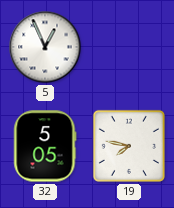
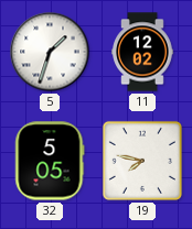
5: 12:56 -> 1:33 (50, 52)
11: none -> 12:02 (142, 52)
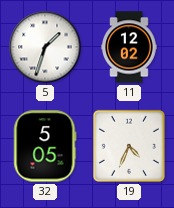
19: 7:47 -> 4:34 (129, 146)
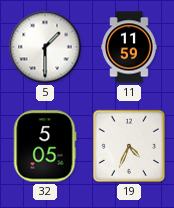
5: 1:33 -> 1:30 (45, 47)
11: 12:02 -> 11:59 (129, 47)
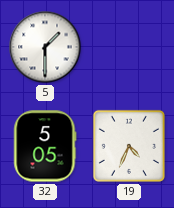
11: 11:59 -> none (129, 47)
